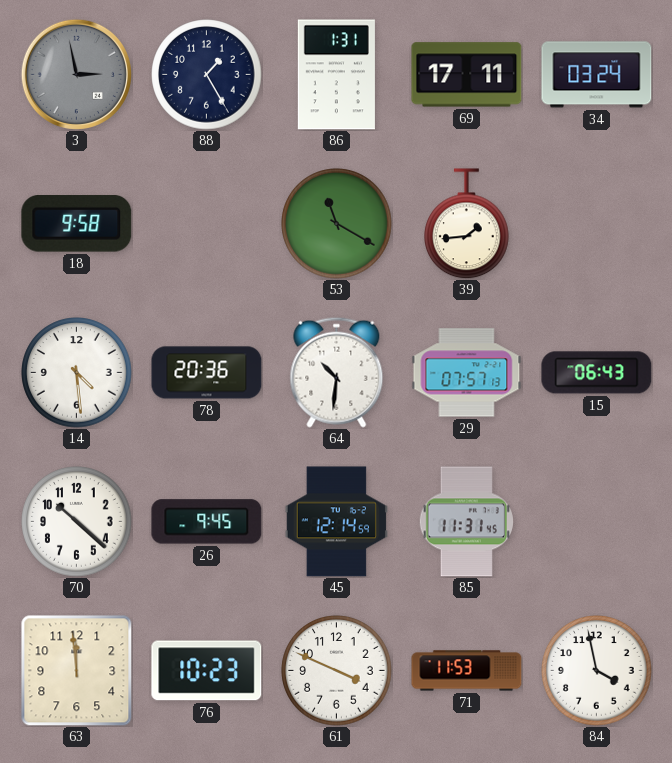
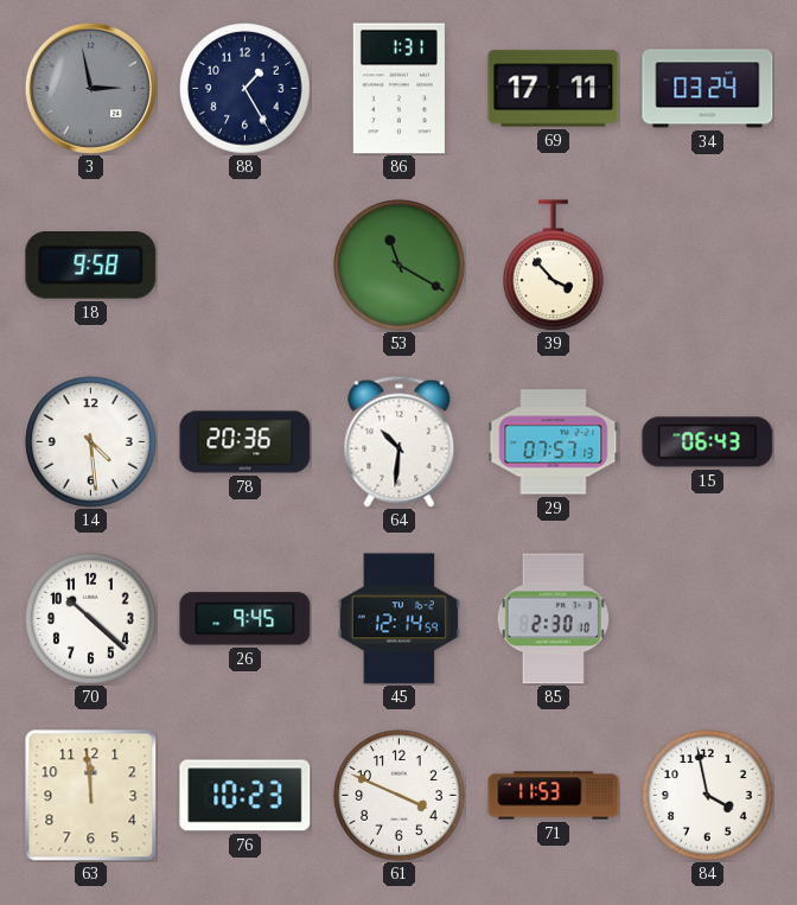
39: 1:44 -> 3:53 (554, 266)
85: 11:31 -> 2:30 (553, 619)
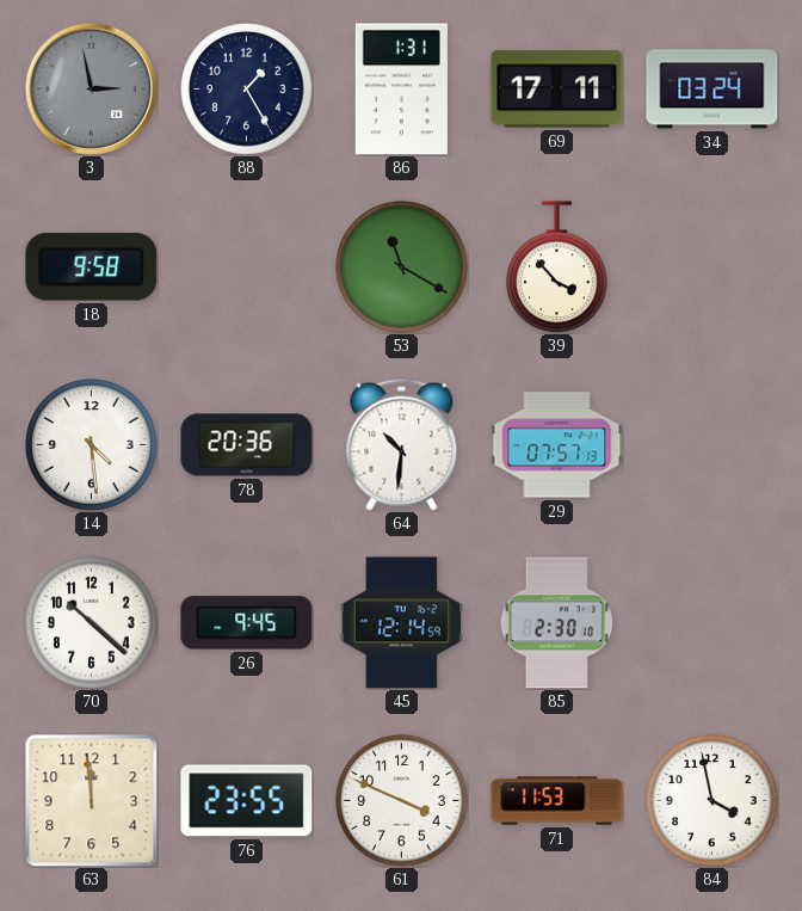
15: 06:43 -> none (708, 442)
76: 10:23 -> 23:55 (247, 801)
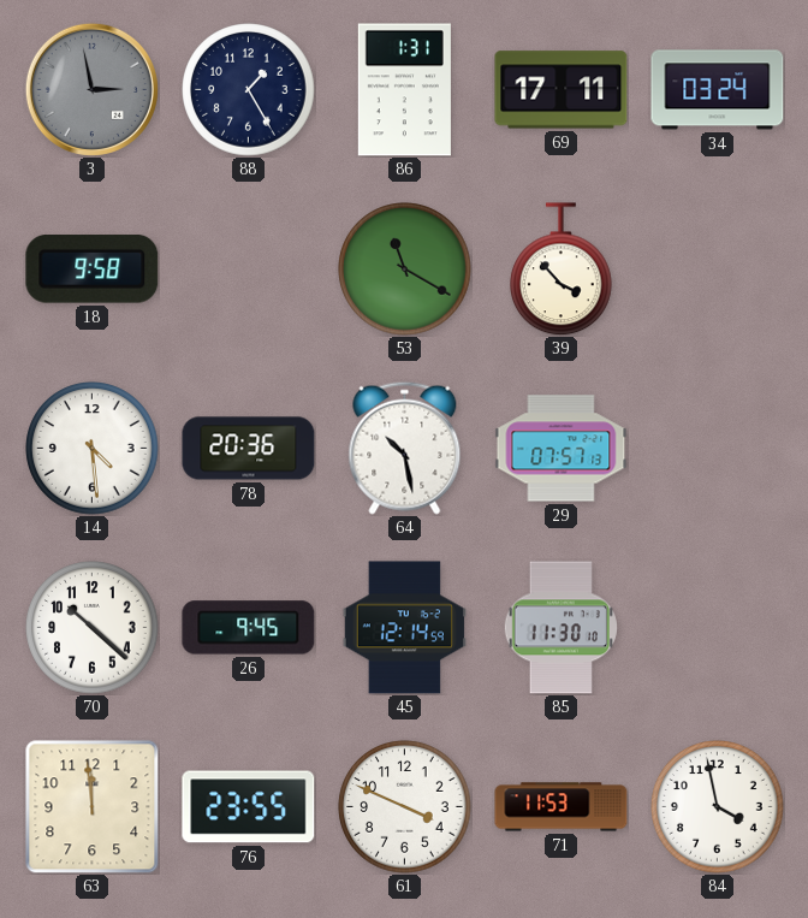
64: 10:31 -> 10:28 (405, 448)
85: 2:30 -> 11:30 (560, 628)
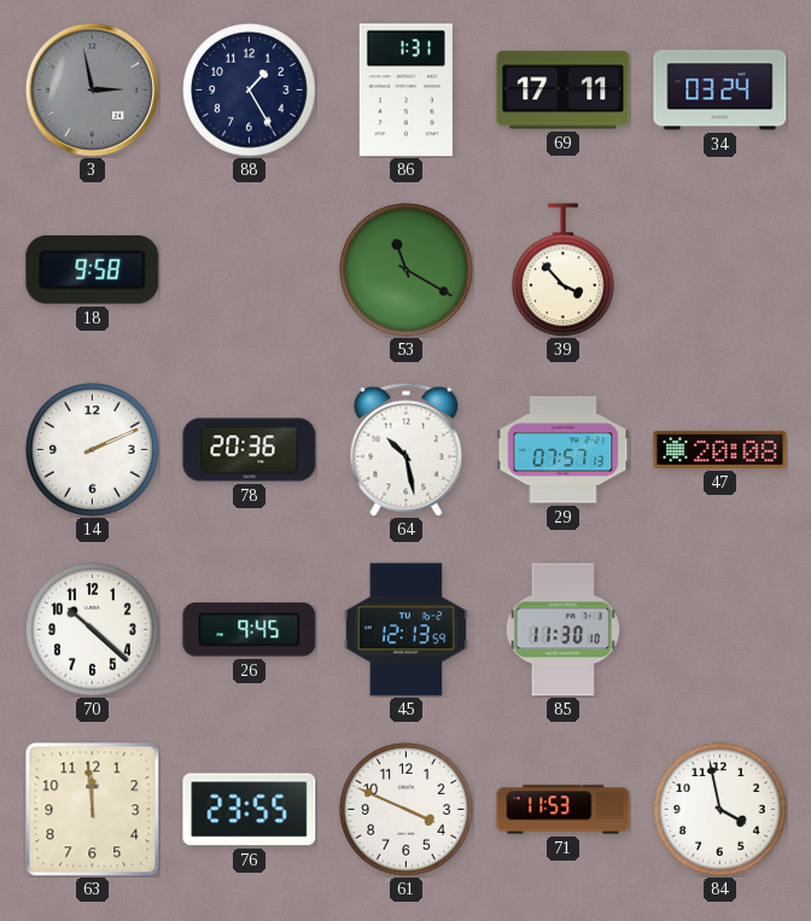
14: 4:29 -> 2:11 (93, 450)
47: none -> 20:08 (720, 449)
45: 12:14 -> 12:13 (405, 630)
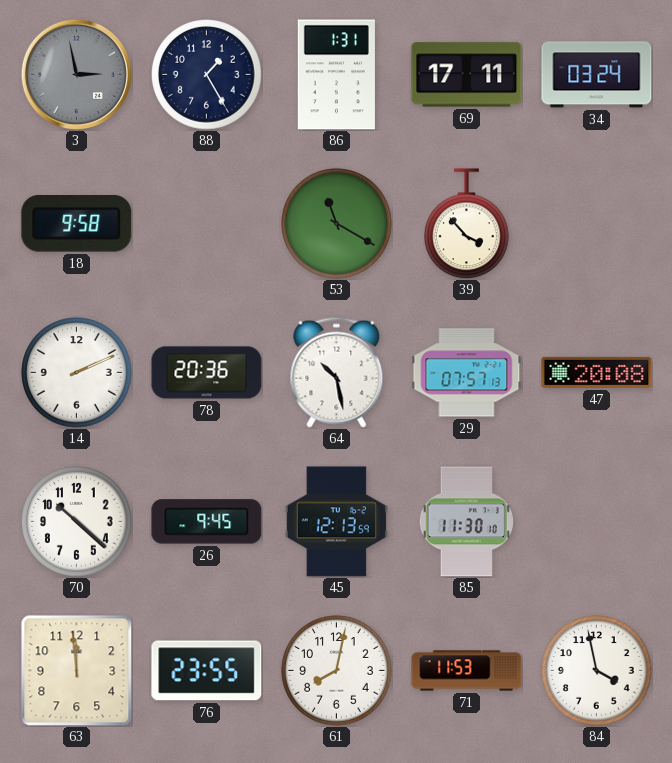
61: 3:49 -> 8:02 (337, 671)
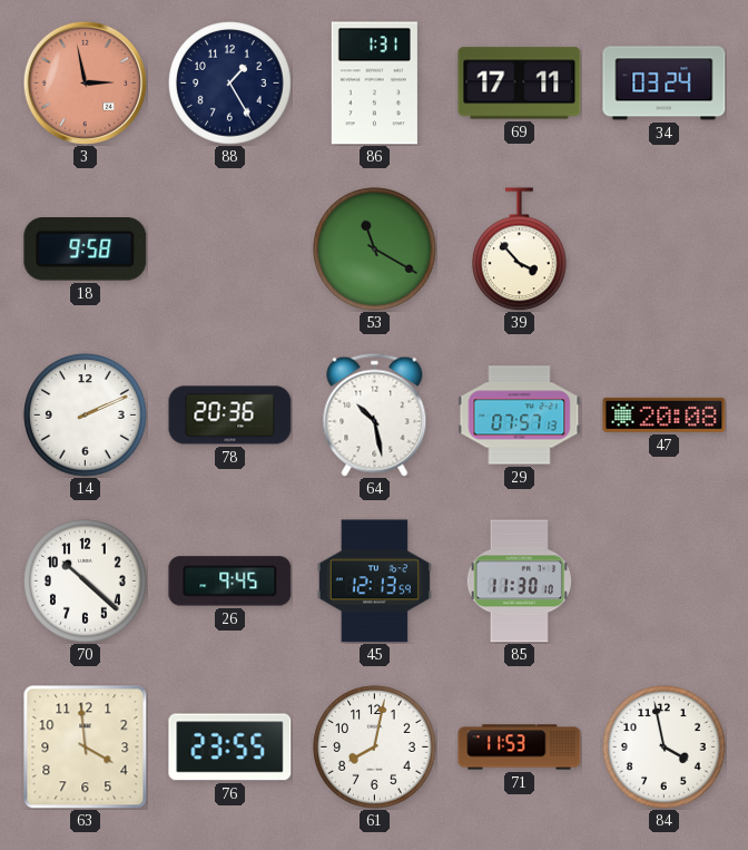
3 dial: grey -> salmon (85, 82)
63: 11:59 -> 3:59 (86, 748)
